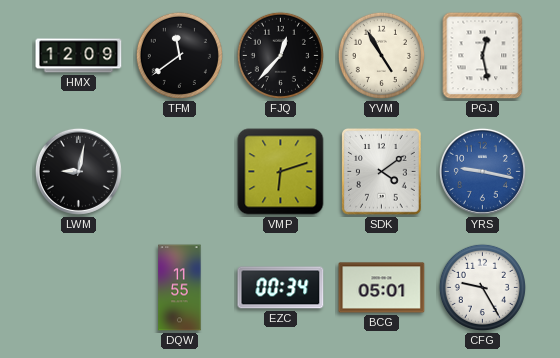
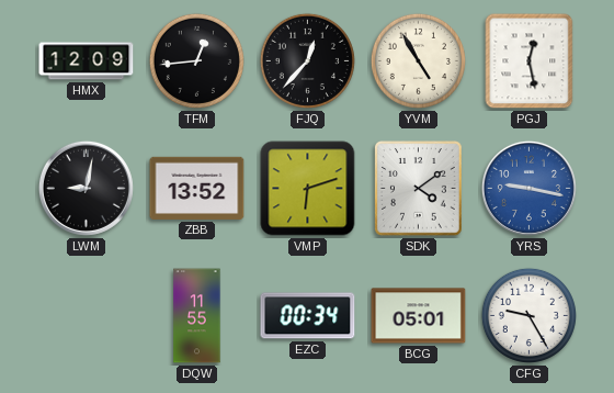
TFM: 11:39 -> 12:44 (196, 60)
ZBB: none -> 13:52 (197, 188)
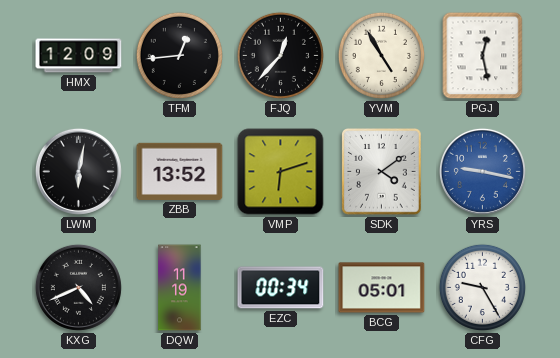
LWM: 9:02 -> 6:02 (78, 171)
KXG: none -> 4:41 (78, 287)
DQW: 11:55 -> 11:19 (180, 288)
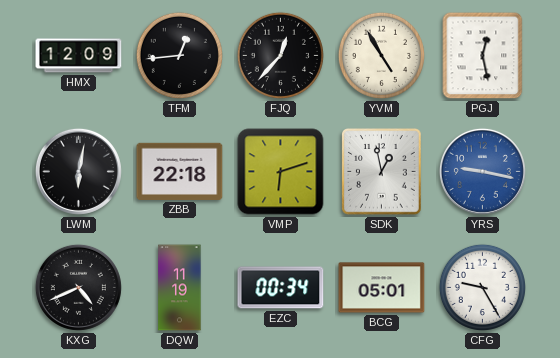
ZBB: 13:52 -> 22:18 (180, 171)
SDK: 4:09 -> 12:58 (382, 172)
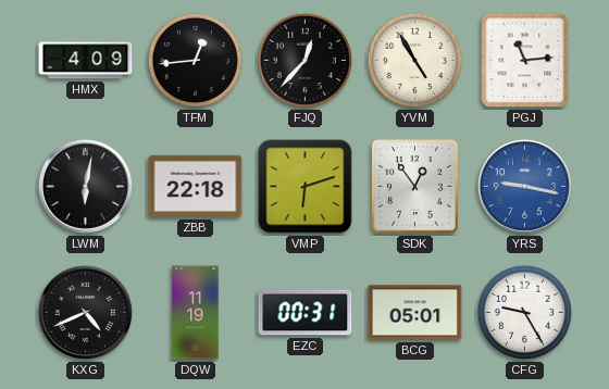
HMX: 12:09 -> 4:09 (86, 61)
PGJ: 12:28 -> 11:14 (525, 61)
SDK: 12:58 -> 12:54 (415, 187)
EZC: 00:34 -> 00:31 (306, 313)
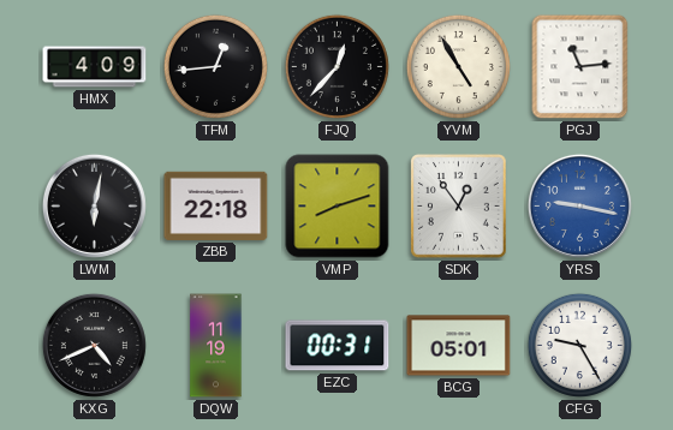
VMP: 6:12 -> 8:12 (338, 207)
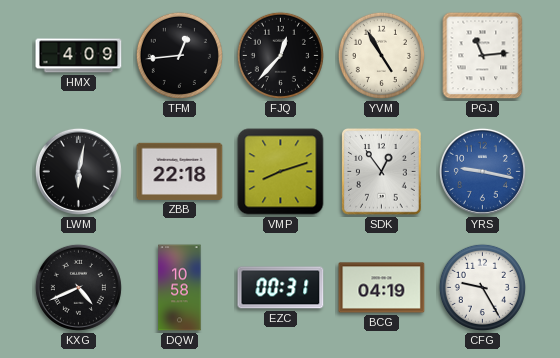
DQW: 11:19 -> 10:58 (180, 288)
BCG: 05:01 -> 04:19 (382, 288)
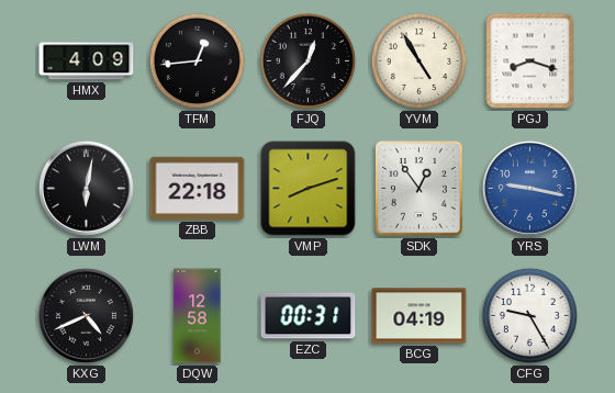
PGJ: 11:14 -> 8:18 (530, 61)
DQW: 10:58 -> 12:58 (198, 316)
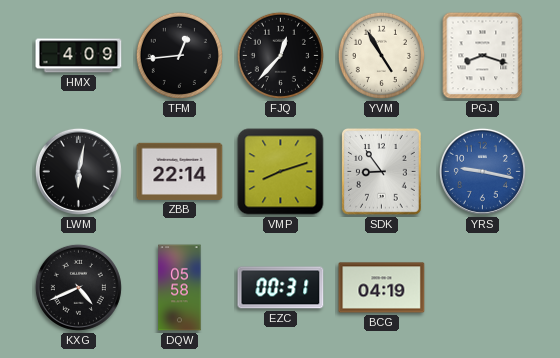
ZBB: 22:18 -> 22:14 (180, 171)
SDK: 12:54 -> 8:54 (382, 172)
DQW: 12:58 -> 05:58 (180, 288)
CFG: 9:25 -> none (529, 315)
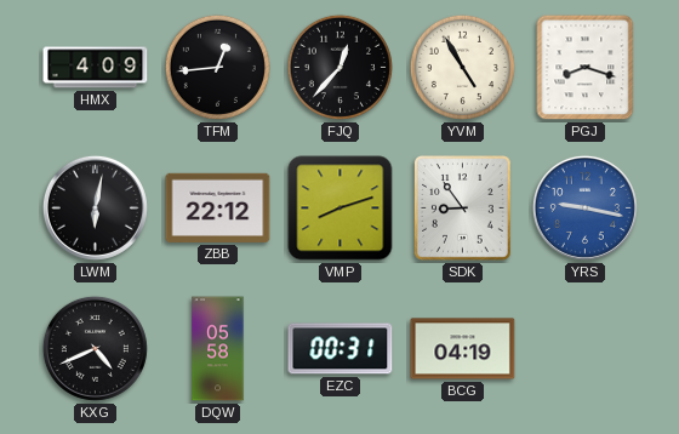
ZBB: 22:14 -> 22:12 (218, 207)
